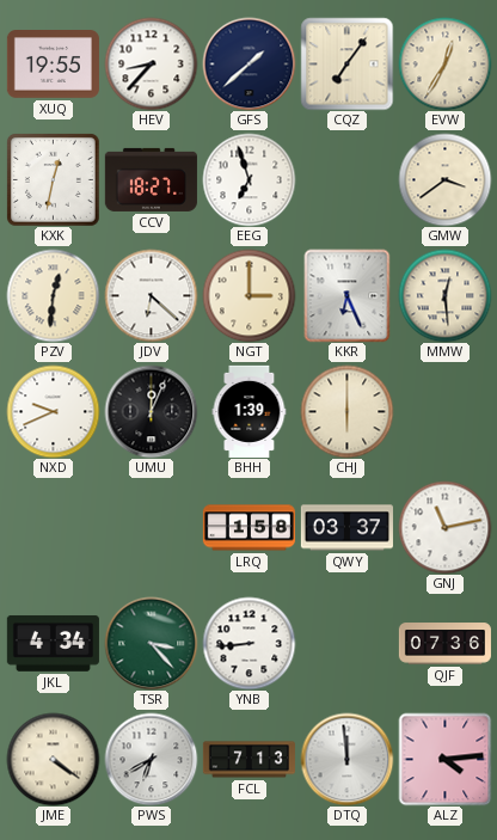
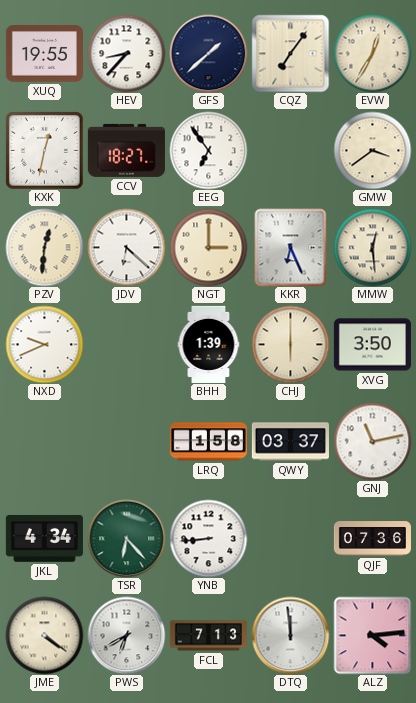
EEG: 6:57 -> 6:54 (208, 150)
UMU: 12:04 -> none (151, 411)
XVG: none -> 3:50 (372, 345)
TSR: 3:23 -> 6:23 (126, 538)
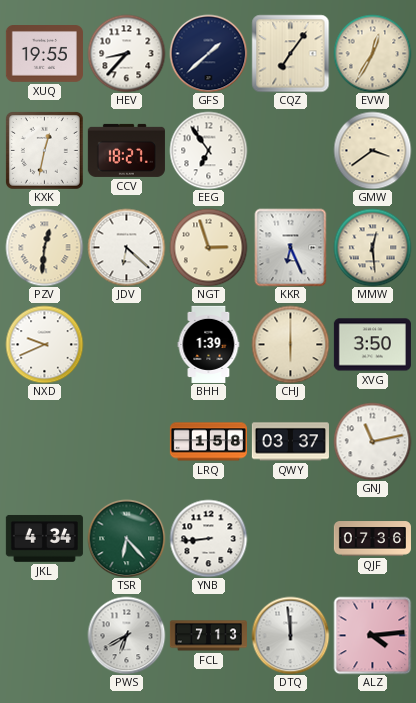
NGT: 3:00 -> 2:57 (208, 247)
JME: 4:21 -> none (44, 635)
